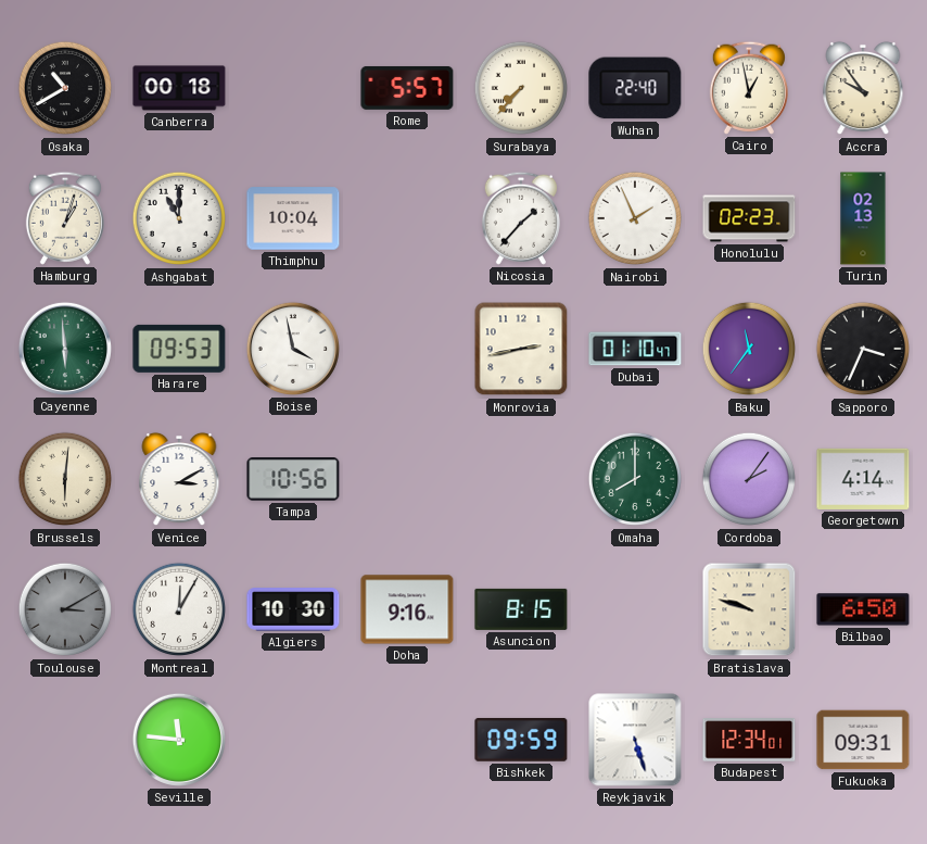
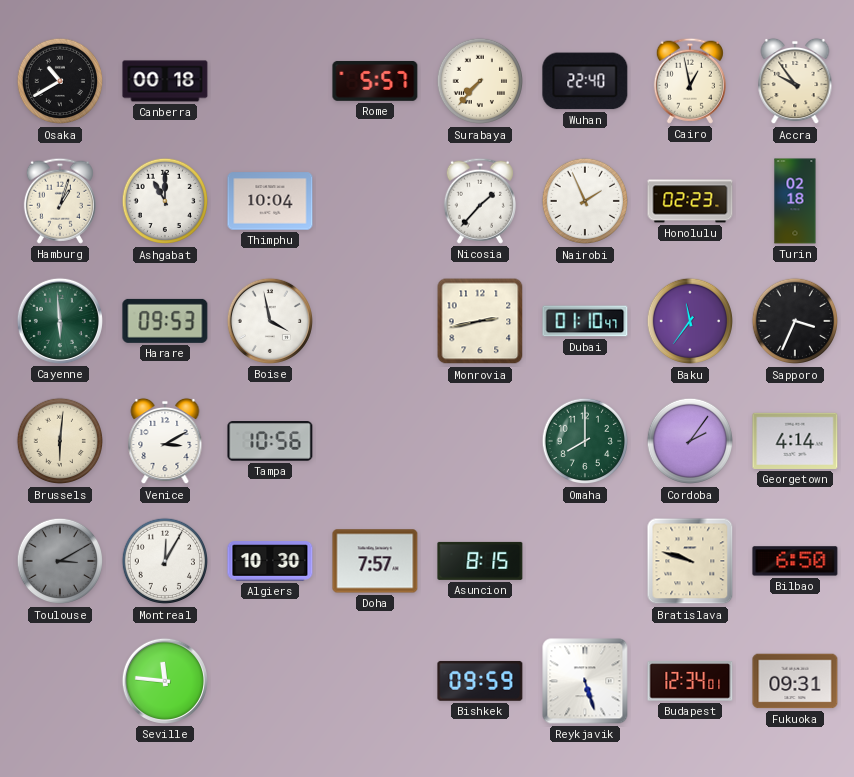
Turin: 02:13 -> 02:18 (795, 201)
Doha: 9:16 -> 7:57 (375, 561)
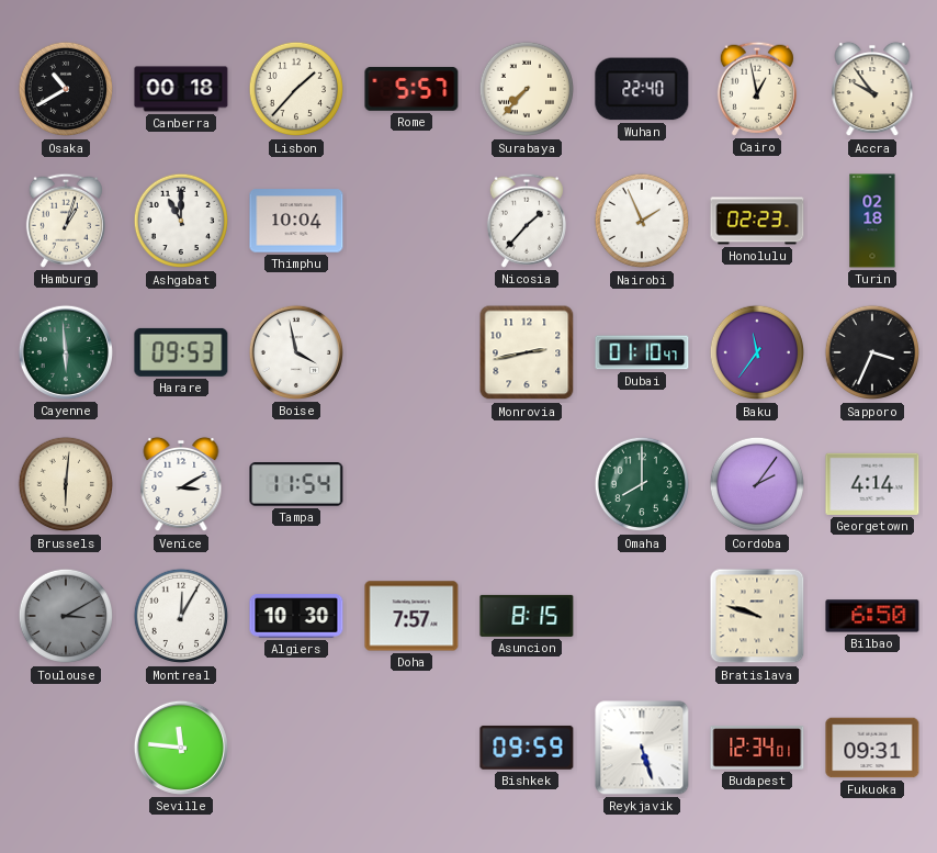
Lisbon: none -> 1:37 (296, 89)
Tampa: 10:56 -> 11:54 (296, 484)
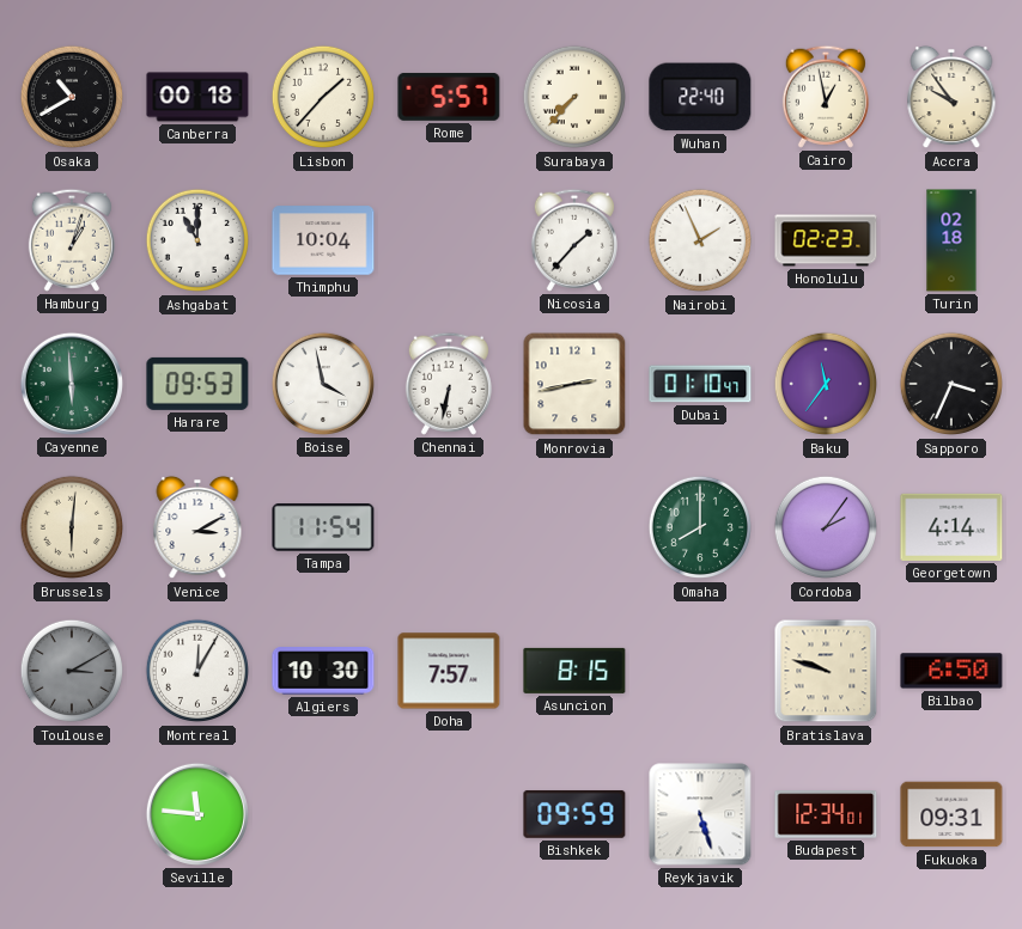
Chennai: none -> 6:32 (449, 384)
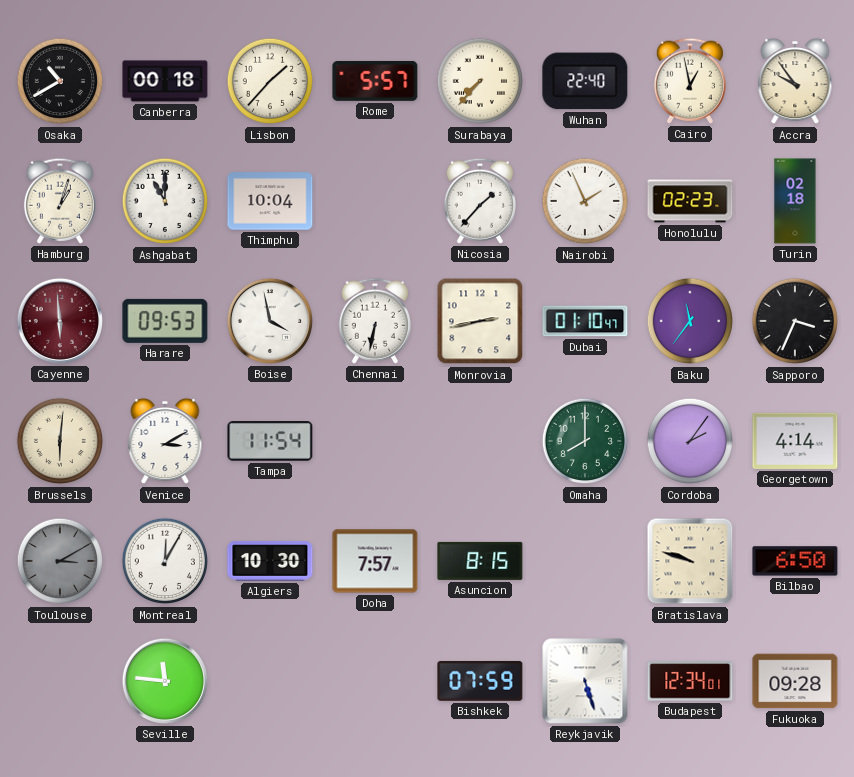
Cayenne dial: green -> burgundy (60, 321)
Bishkek: 09:59 -> 07:59 (480, 681)
Fukuoka: 09:31 -> 09:28 (795, 681)
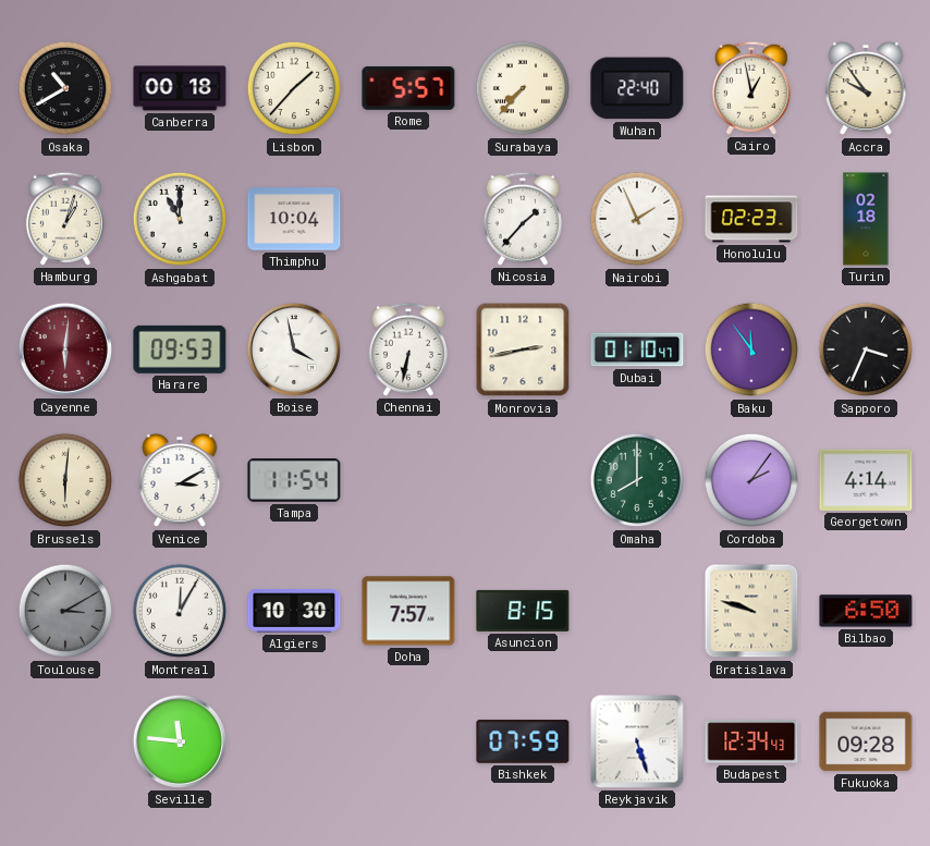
Cayenne: 5:59 -> 6:01 (65, 350)
Baku: 11:36 -> 11:54 (751, 350)
Budapest: 12:34:01 -> 12:34:43 (751, 741)
